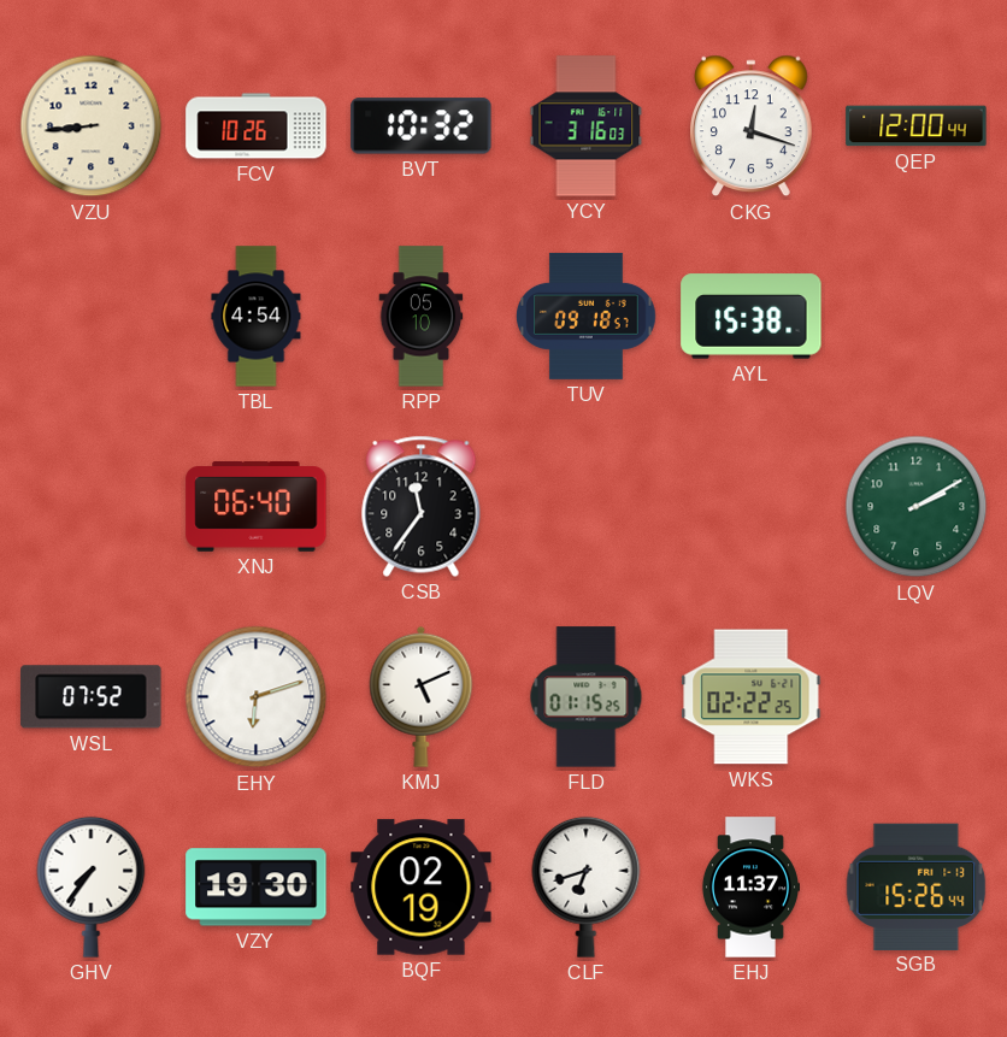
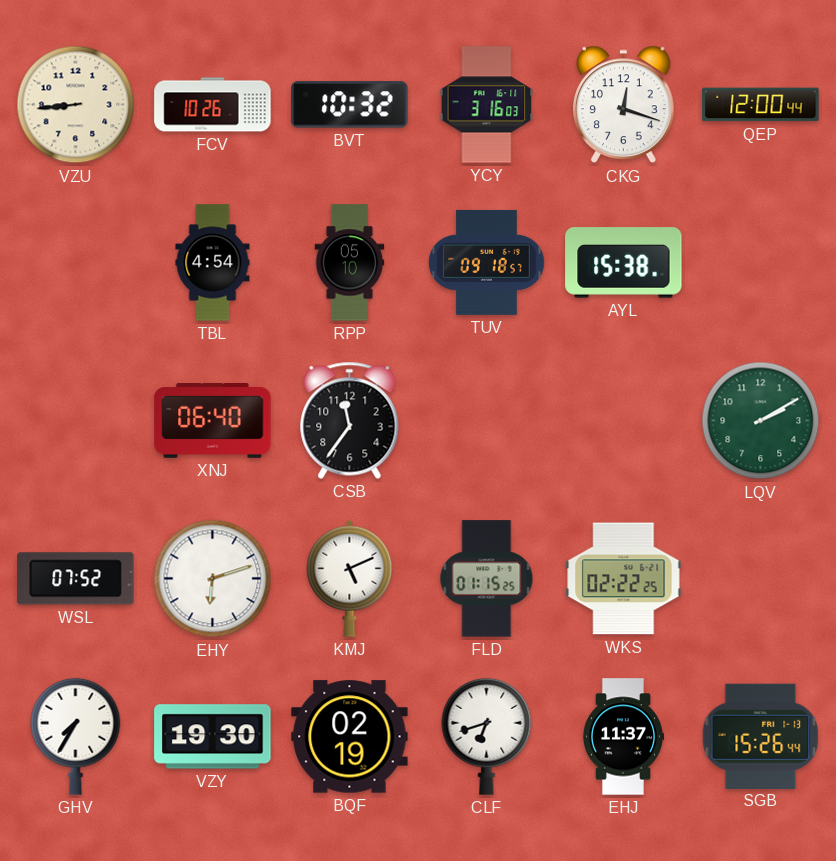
GHV: 7:36 -> 7:35 (76, 736)
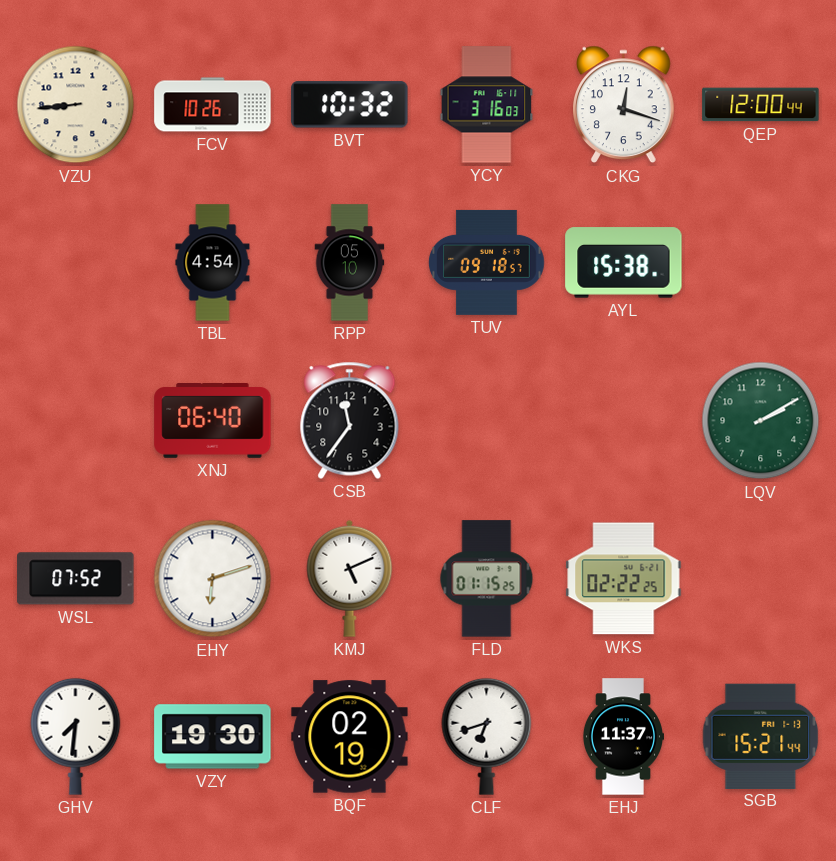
GHV: 7:35 -> 7:31 (76, 736)
SGB: 15:26 -> 15:21 (761, 736)
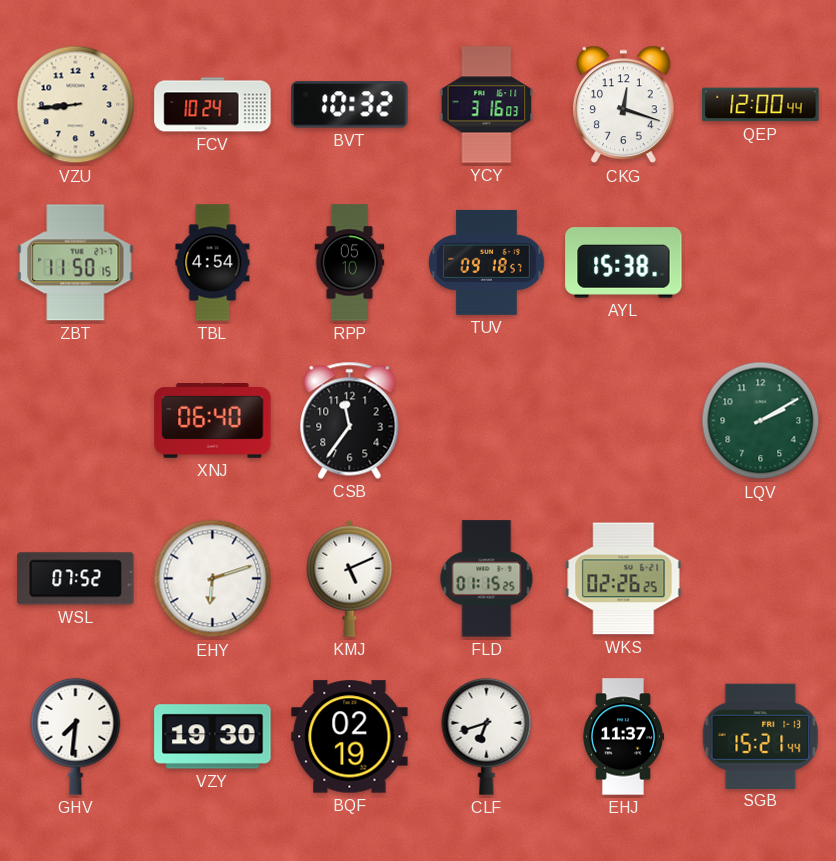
FCV: 10:26 -> 10:24 (213, 105)
ZBT: none -> 11:50 (76, 263)
WKS: 02:22 -> 02:26 (624, 579)
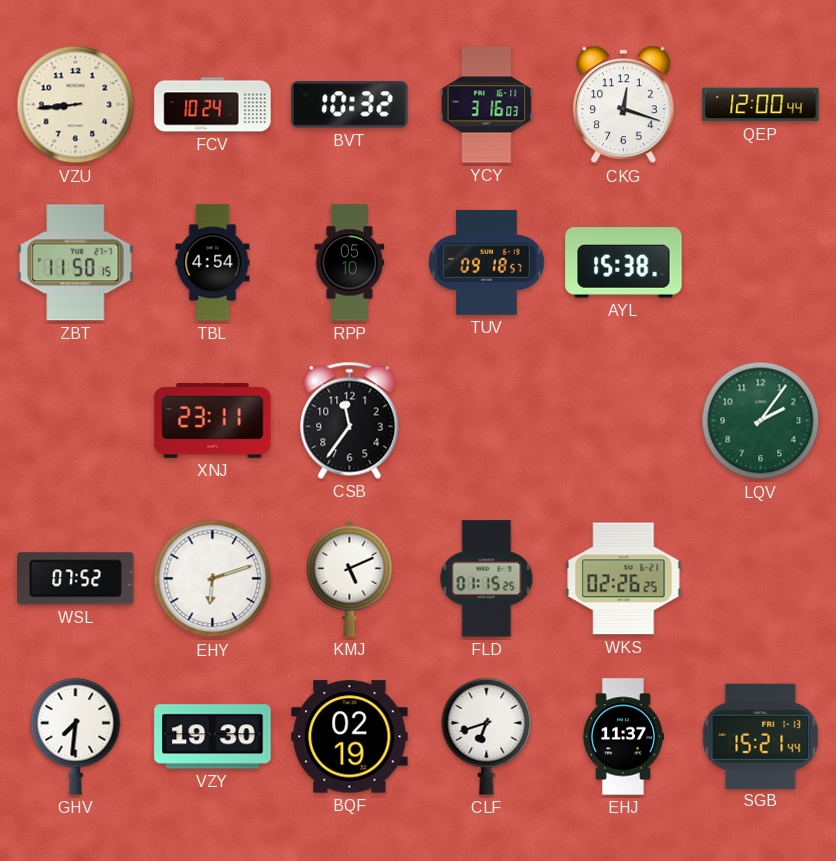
XNJ: 06:40 -> 23:11 (213, 421)
LQV: 2:10 -> 2:06 (761, 421)
